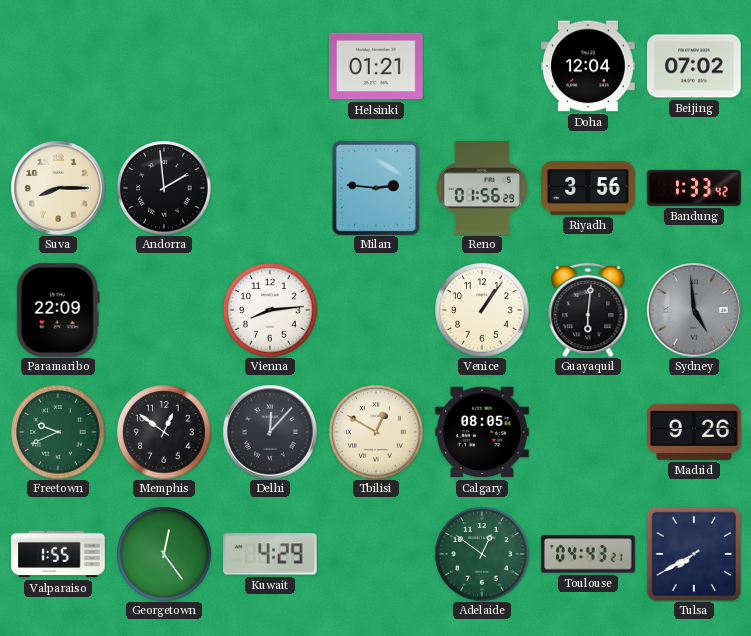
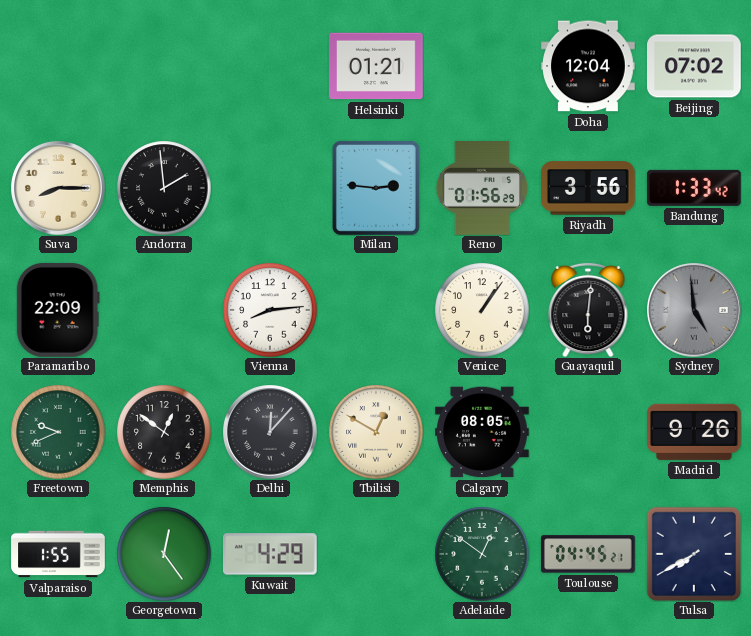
Toulouse: 04:43 -> 04:45 (589, 554)
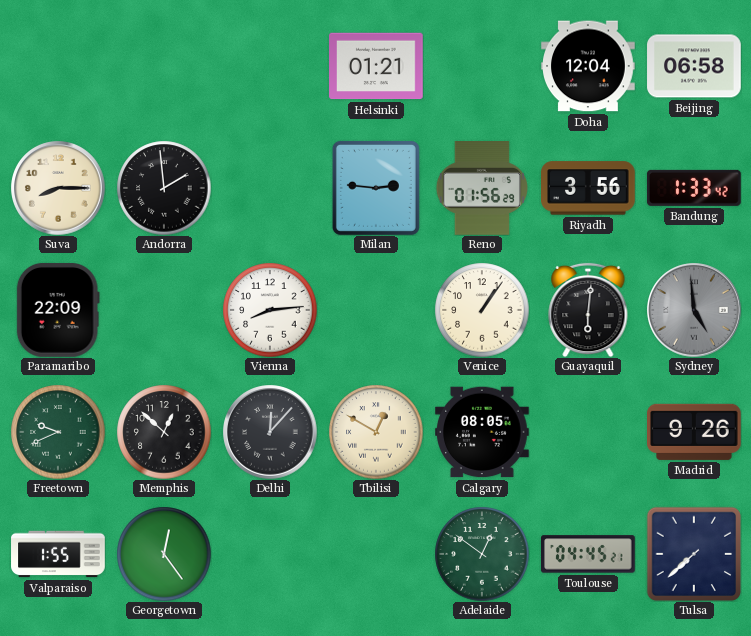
Beijing: 07:02 -> 06:58 (694, 66)
Memphis: 12:51 -> 12:52 (164, 432)
Kuwait: 4:29 -> none (271, 554)
Tulsa: 7:40 -> 7:38 (694, 554)
